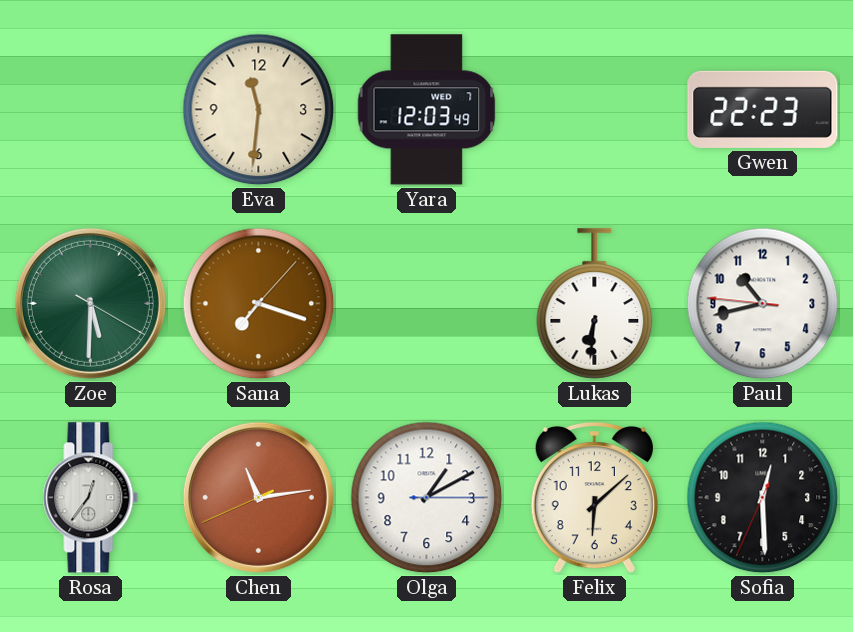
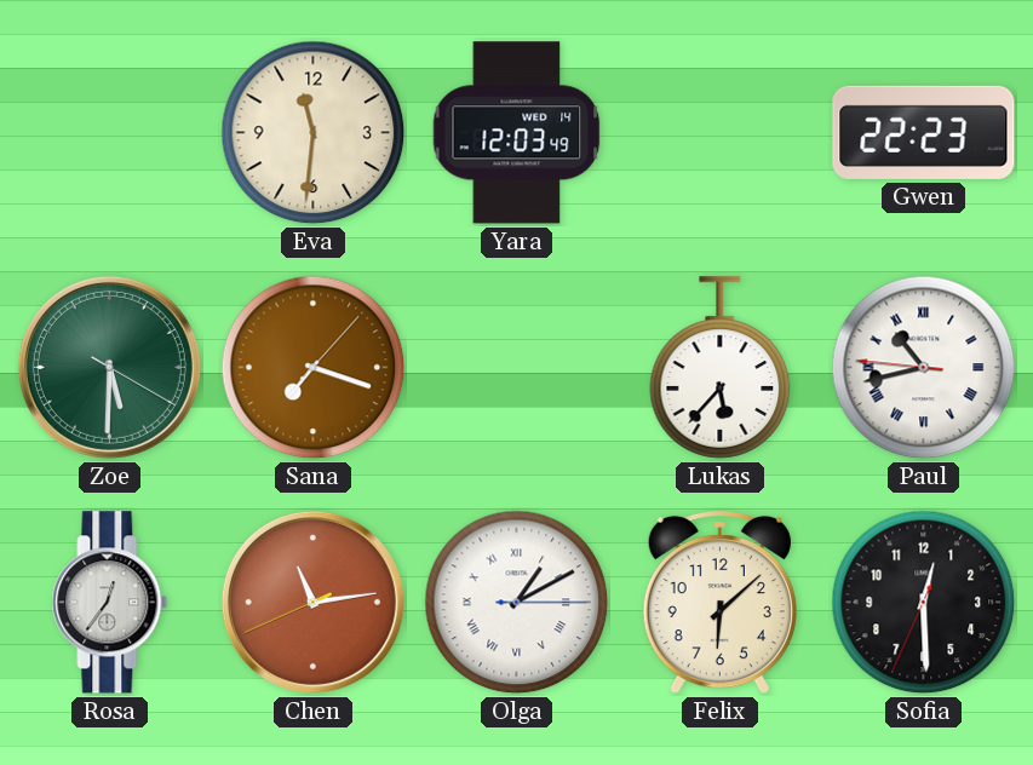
Yara date: WED 7 -> WED 14 (517, 133)
Lukas: 6:31 -> 5:37 (721, 368)
Paul numerals: Arabic -> Roman (924, 368)
Olga numerals: Arabic -> Roman (517, 603)
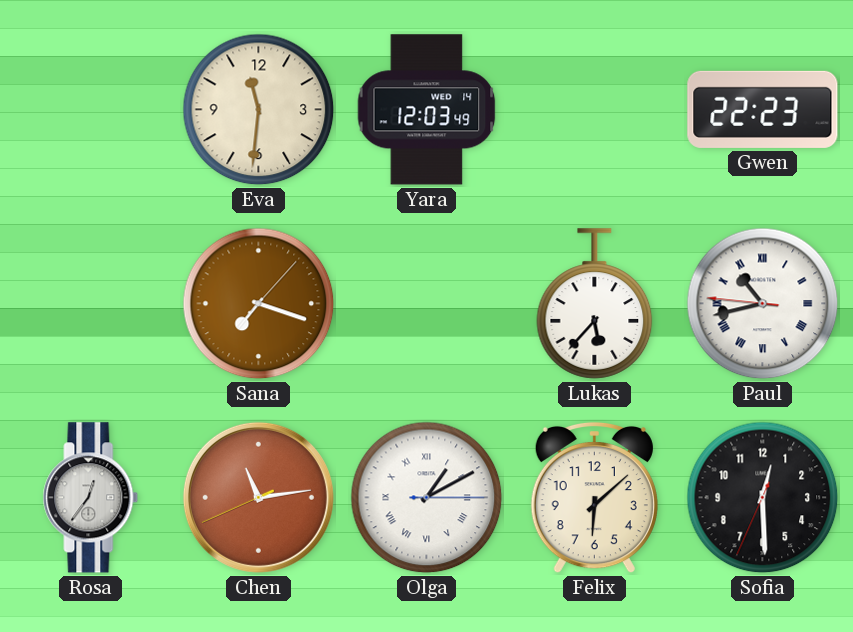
Zoe: 5:30 -> none (109, 367)
